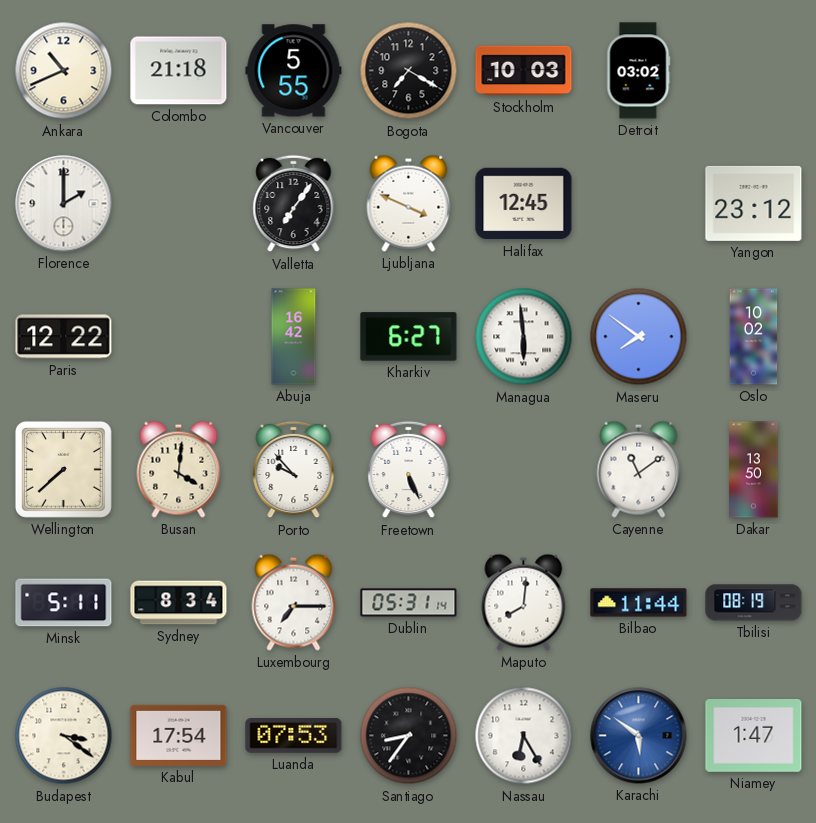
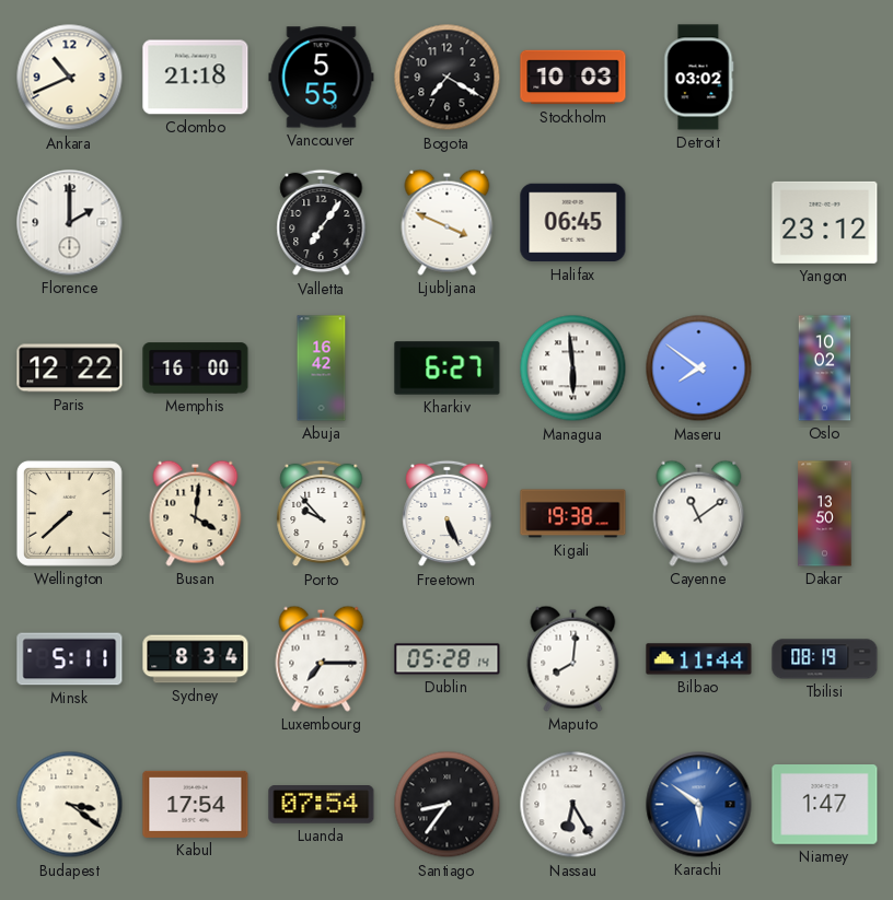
Halifax: 12:45 -> 06:45 (573, 223)
Memphis: none -> 16:00 (196, 369)
Kigali: none -> 19:38 (573, 514)
Dublin: 05:31 -> 05:28 (448, 659)
Luanda: 07:53 -> 07:54 (322, 805)
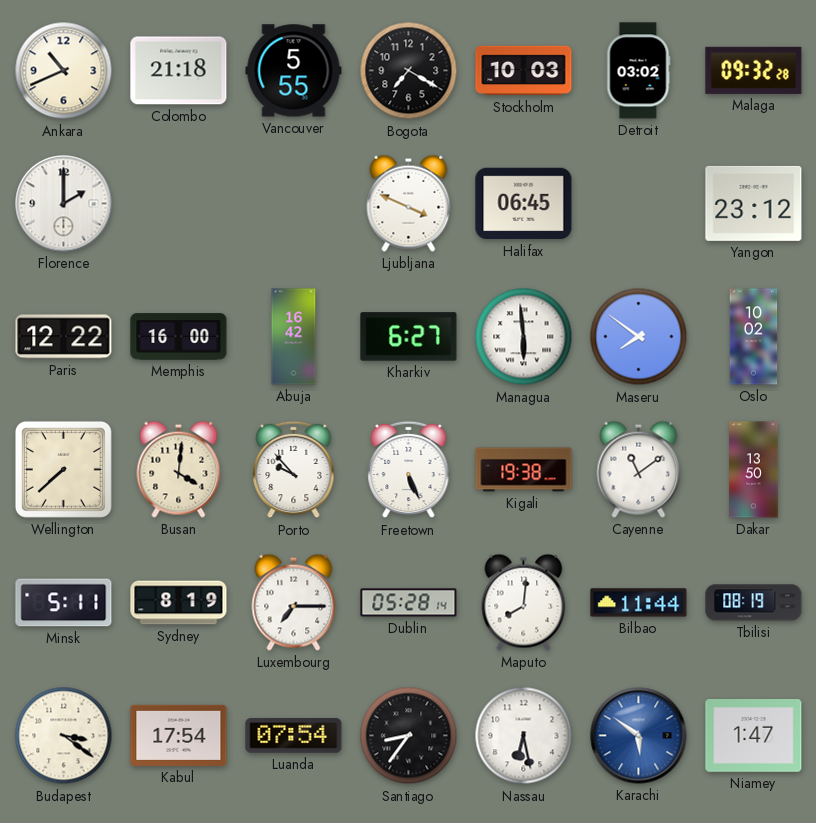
Malaga: none -> 09:32 (754, 70)
Valletta: 7:06 -> none (322, 223)
Sydney: 8:34 -> 8:19 (179, 603)
Nassau: 6:25 -> 6:28 (524, 736)
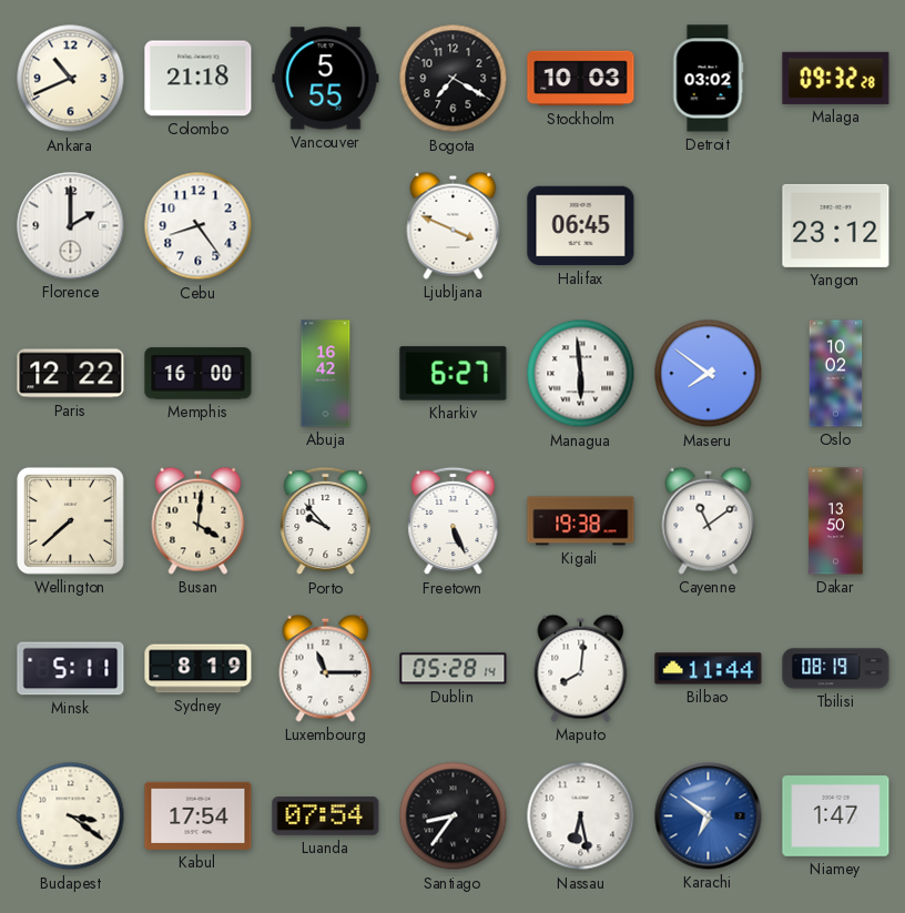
Cebu: none -> 8:24 (199, 226)
Luxembourg: 7:15 -> 11:15 (326, 668)
Karachi: 5:51 -> 6:51 (709, 816)
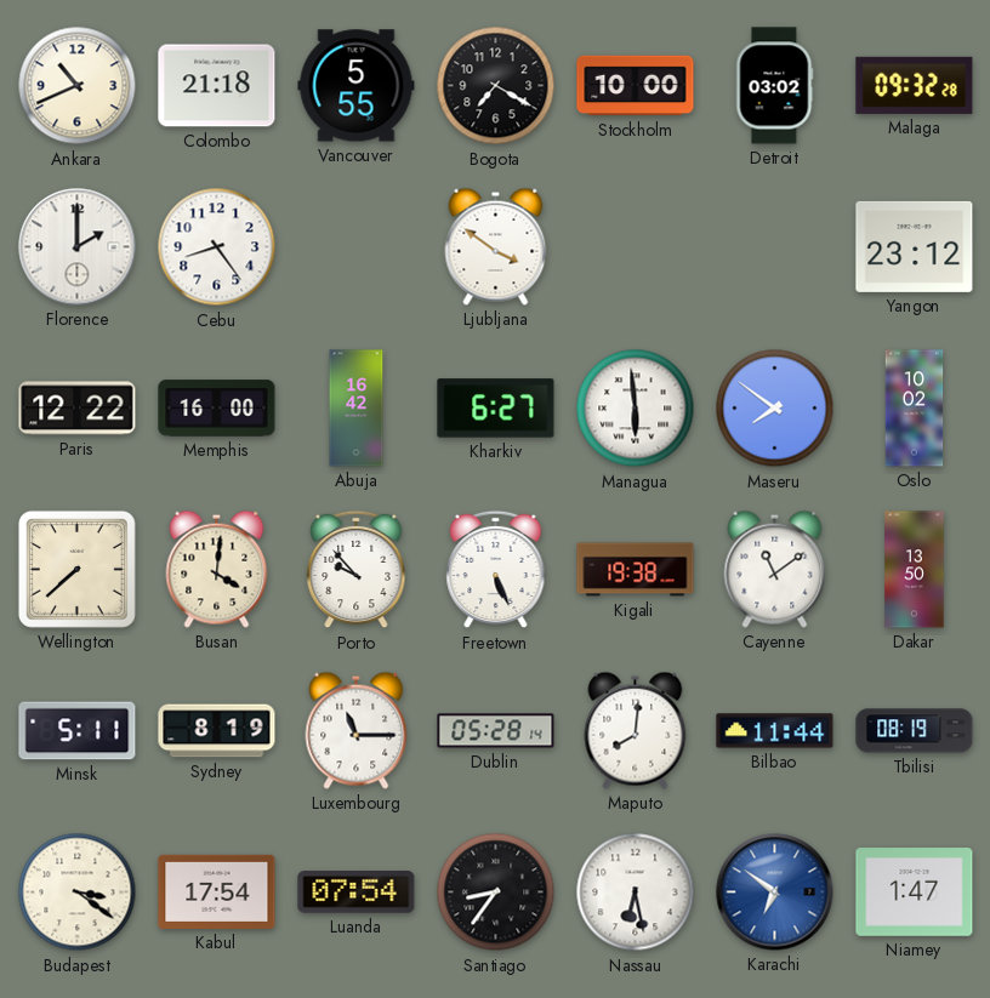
Stockholm: 10:03 -> 10:00 (636, 86)
Ljubljana: 3:49 -> 3:51 (496, 246)
Halifax: 06:45 -> none (581, 226)
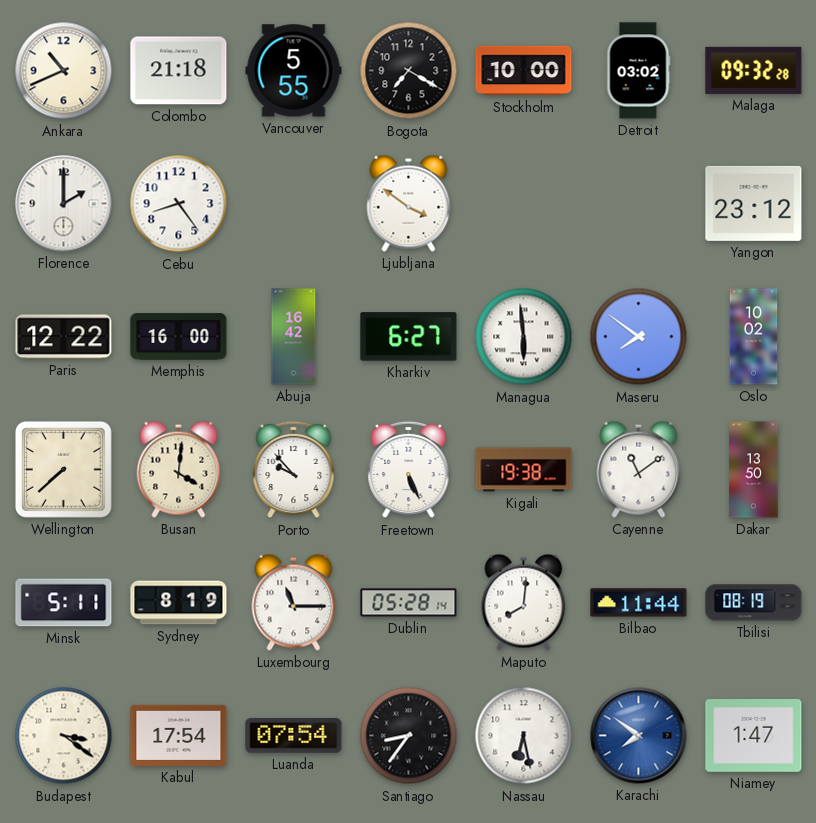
Karachi: 6:51 -> 7:51 (639, 736)
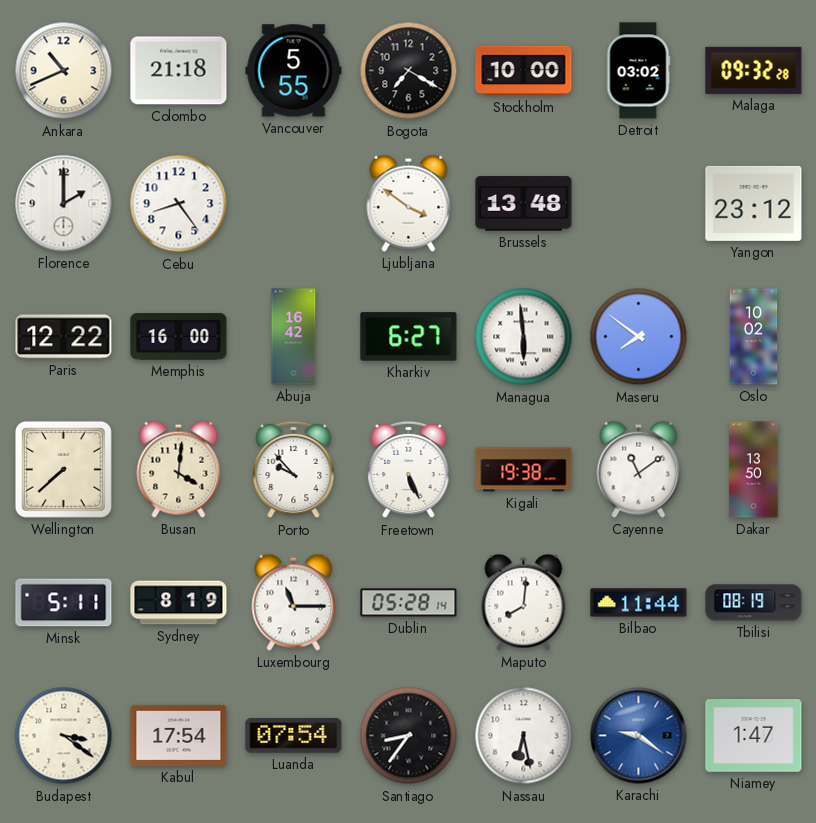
Brussels: none -> 13:48 (524, 204)
Karachi: 7:51 -> 9:21 (639, 736)
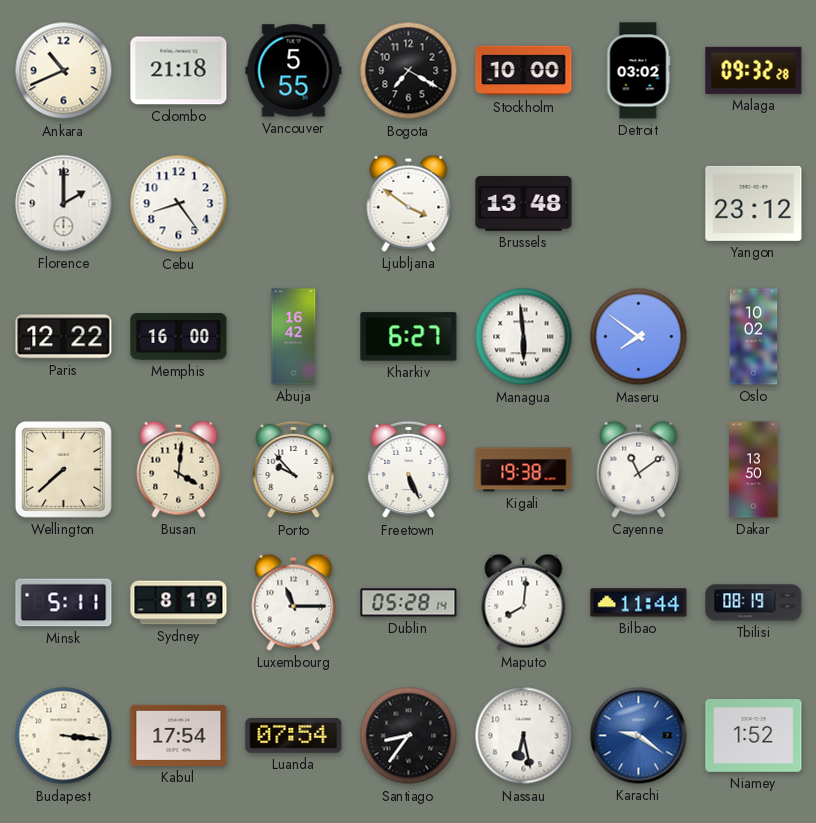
Budapest: 3:21 -> 3:16 (64, 736)
Niamey: 1:47 -> 1:52 (754, 736)
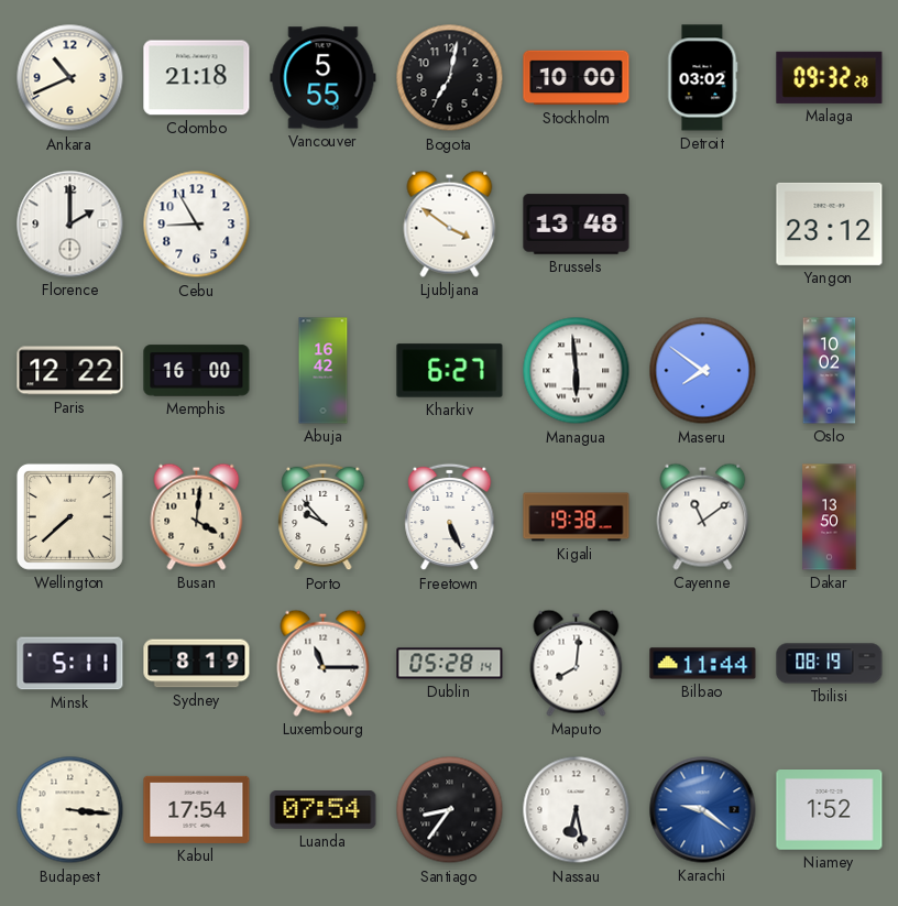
Bogota: 7:20 -> 7:02 (450, 78)
Cebu: 8:24 -> 8:55 (197, 225)
